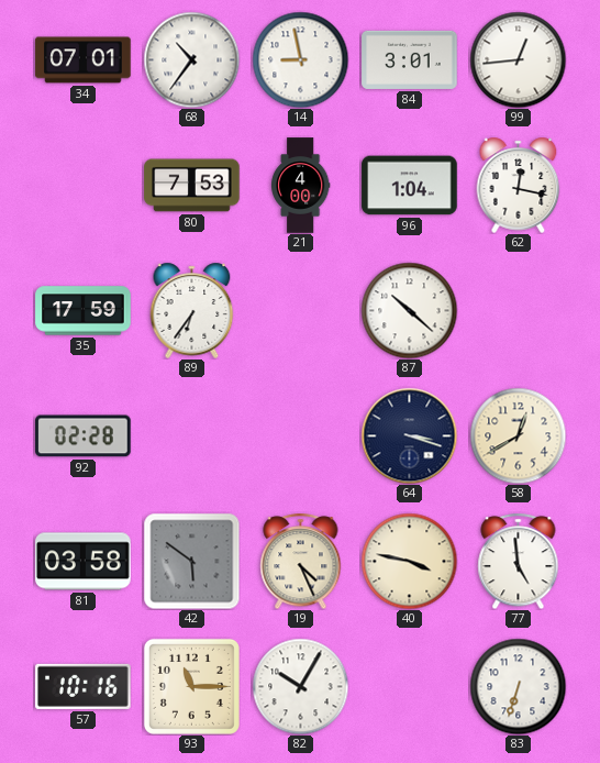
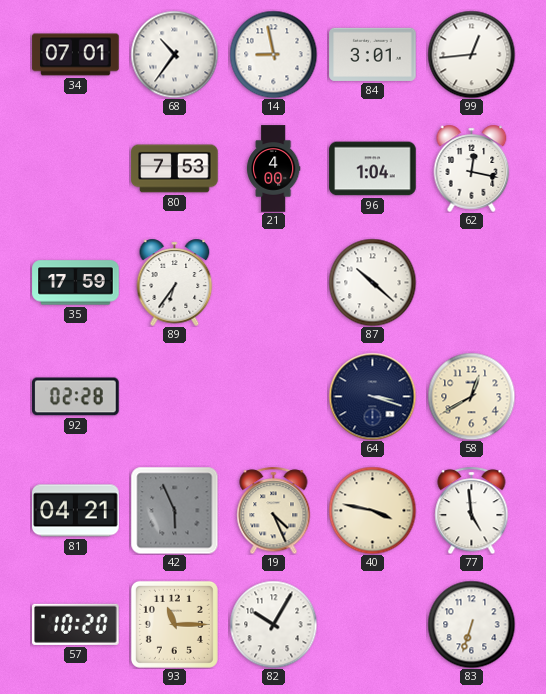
81: 03:58 -> 04:21 (76, 511)
42: 5:51 -> 5:56 (174, 510)
57: 10:16 -> 10:20 (76, 624)
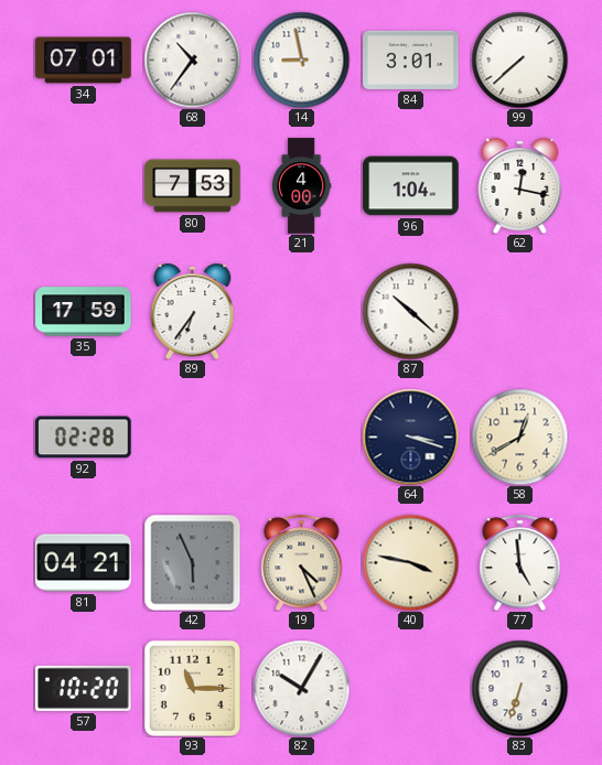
99: 12:44 -> 7:38 (519, 60)
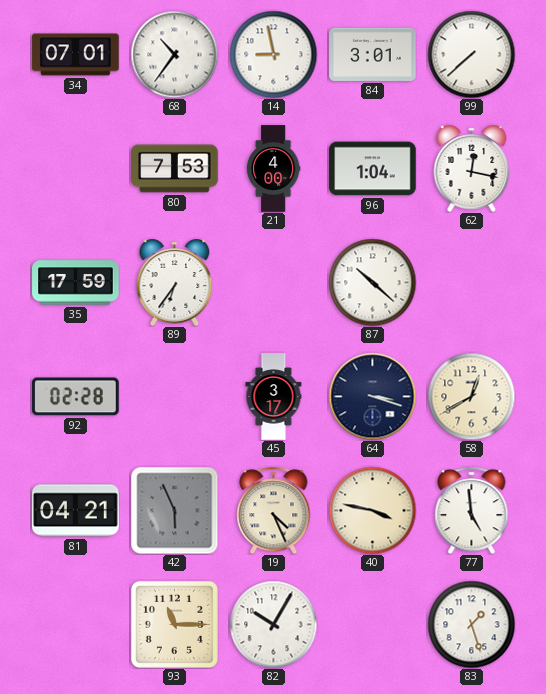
45: none -> 3:17 (274, 397)
57: 10:20 -> none (84, 688)
83: 6:33 -> 1:27 (471, 624)
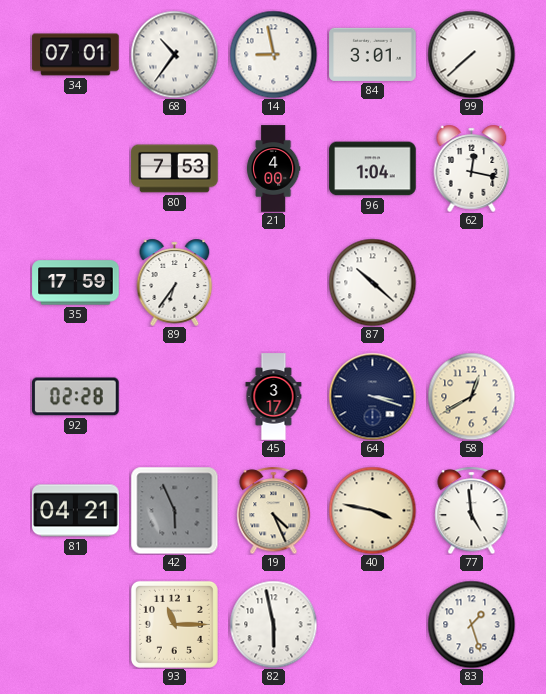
82: 10:05 -> 5:58 (273, 624)
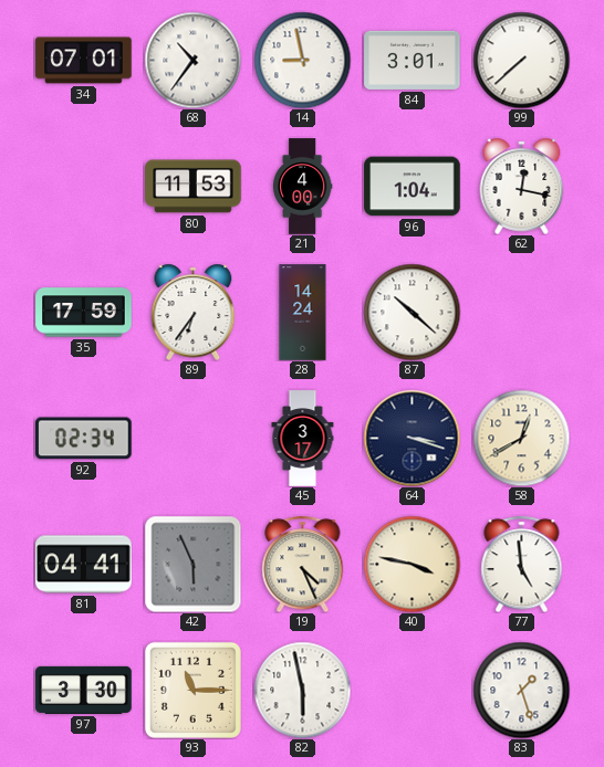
80: 7:53 -> 11:53 (194, 187)
28: none -> 14:24 (303, 313)
92: 02:28 -> 02:34 (84, 439)
81: 04:21 -> 04:41 (84, 565)
97: none -> 3:30 (84, 690)
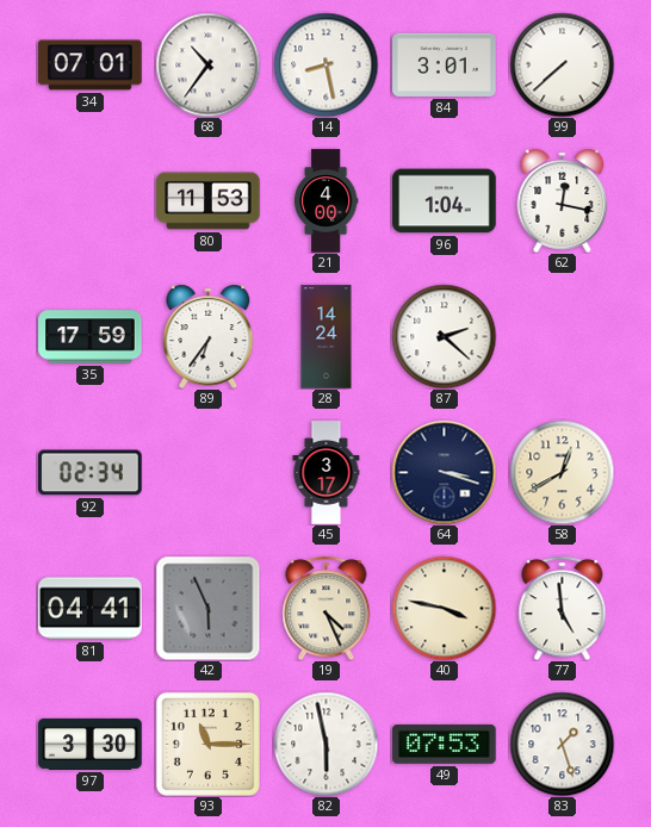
14: 8:58 -> 8:28 (325, 64)
87: 10:22 -> 2:22 (444, 336)
49: none -> 07:53 (445, 744)
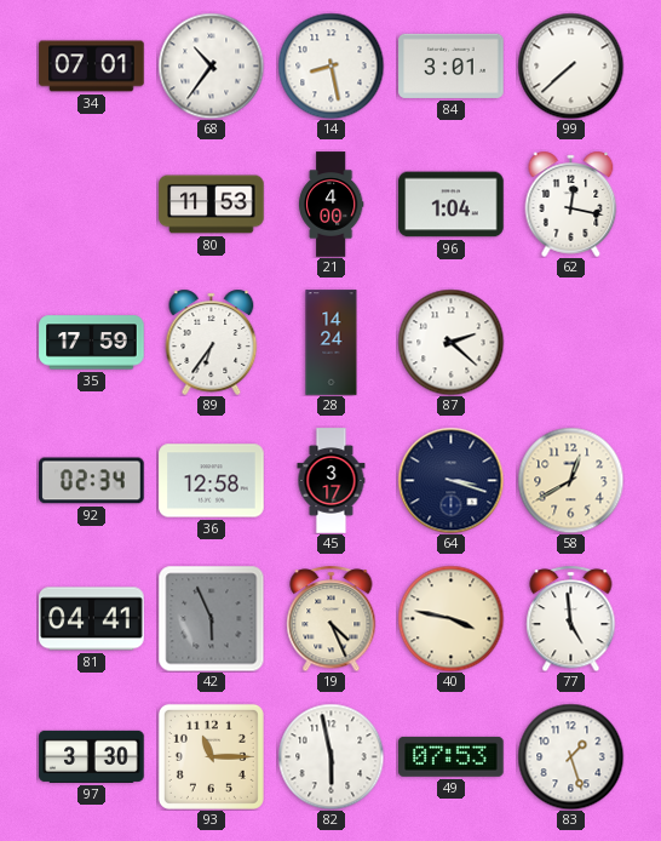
36: none -> 12:58 (212, 481)
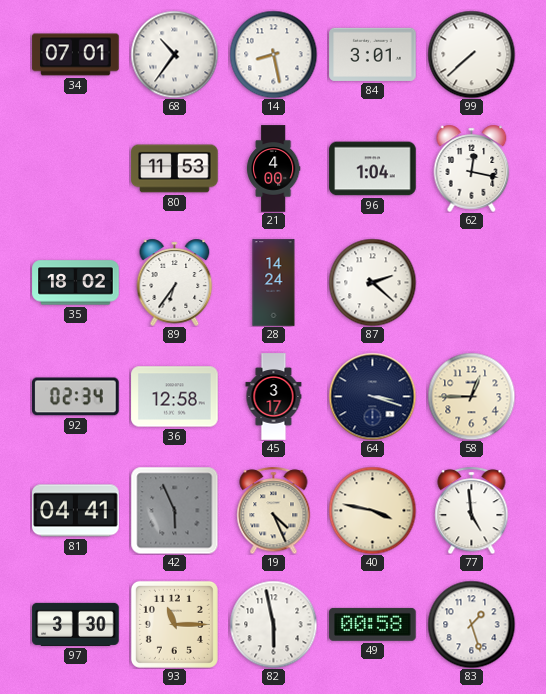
35: 17:59 -> 18:02 (76, 283)
58: 12:40 -> 12:45 (471, 396)
49: 07:53 -> 00:58 (373, 624)
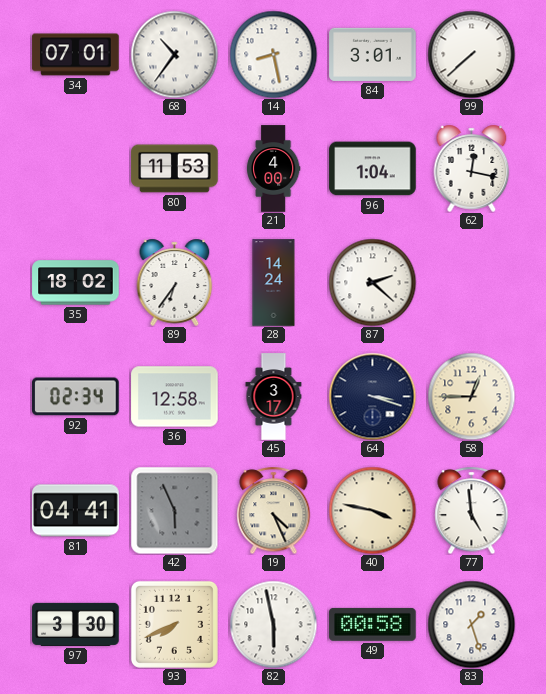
93: 11:15 -> 7:41 (174, 624)
